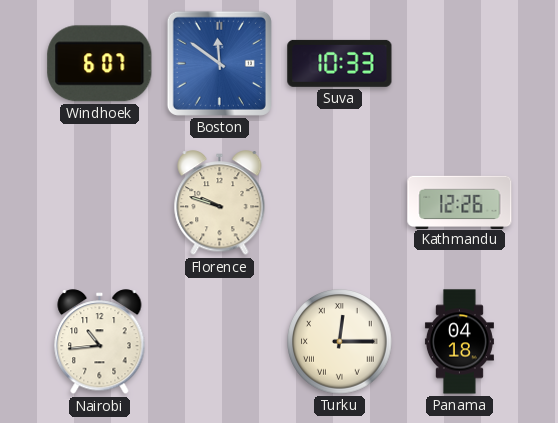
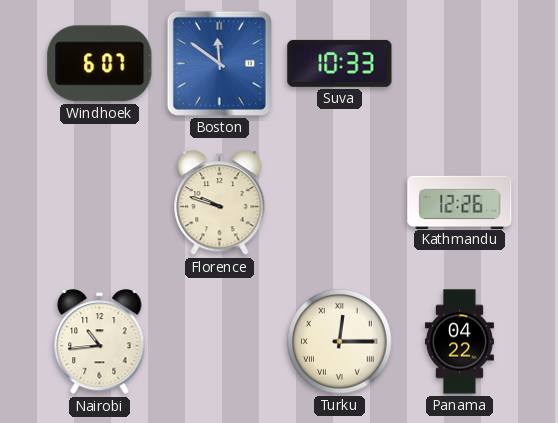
Panama: 04:18 -> 04:22 (459, 342)
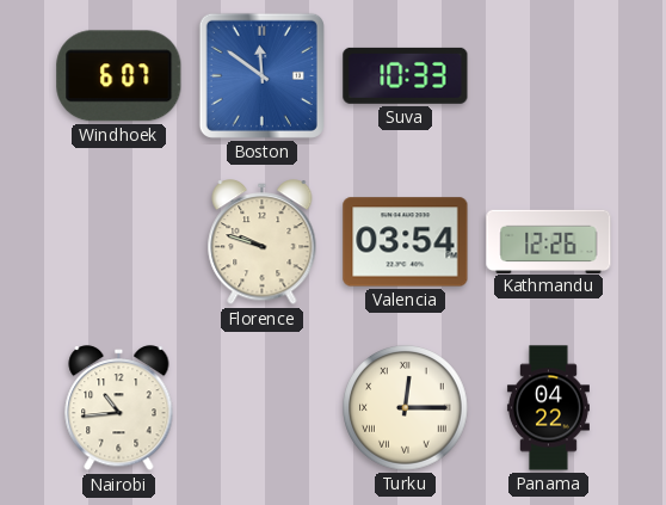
Valencia: none -> 03:54 (406, 242)
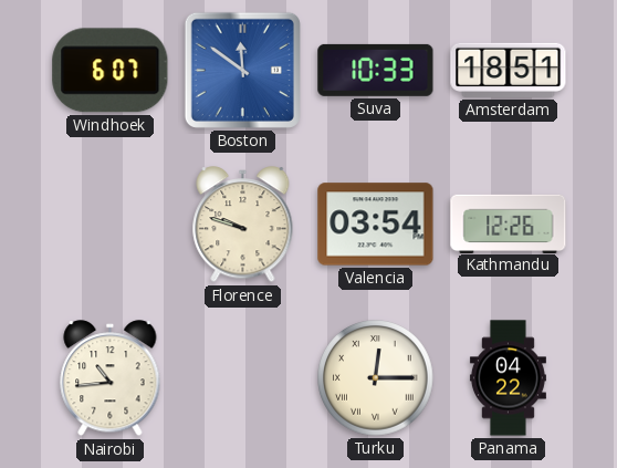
Amsterdam: none -> 18:51 (509, 70)
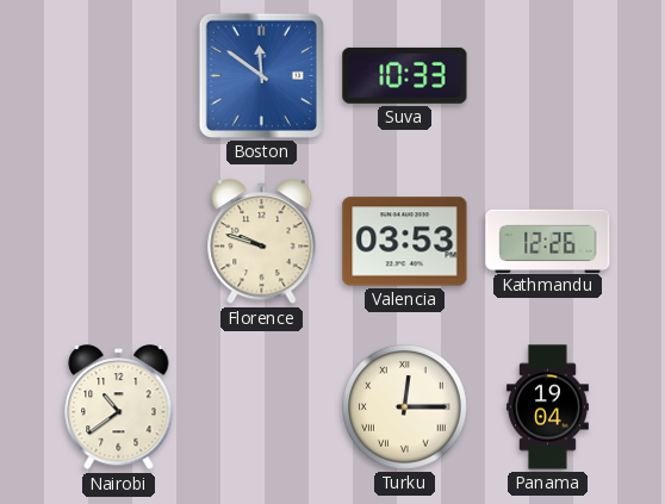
Windhoek: 6:07 -> none (111, 71)
Amsterdam: 18:51 -> none (509, 70)
Valencia: 03:54 -> 03:53 (405, 242)
Nairobi: 10:44 -> 10:39 (119, 407)
Panama: 04:22 -> 19:04 (547, 407)
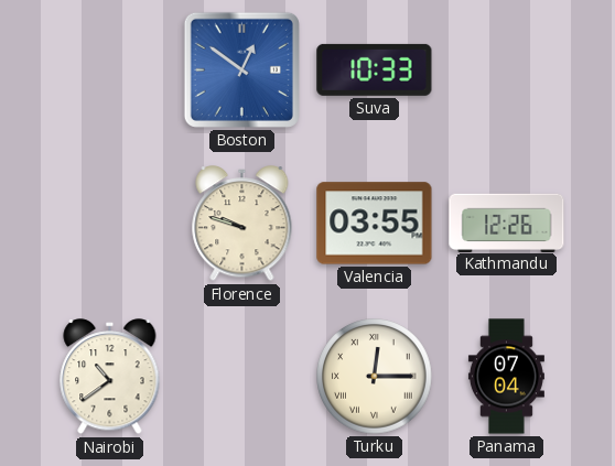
Boston: 11:51 -> 12:51 (241, 69)
Valencia: 03:53 -> 03:55 (375, 224)
Panama: 19:04 -> 07:04 (506, 377)
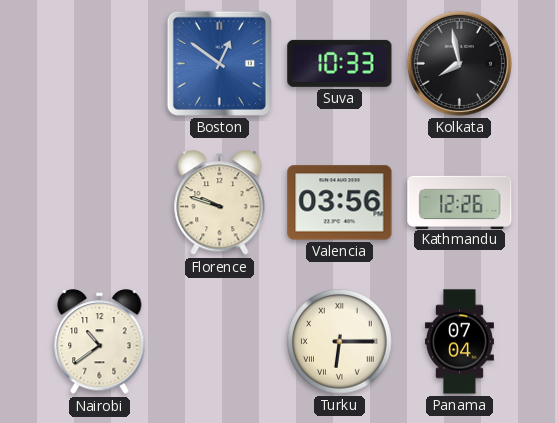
Kolkata: none -> 7:58 (459, 63)
Valencia: 03:55 -> 03:56 (340, 203)
Turku: 12:15 -> 6:15 (340, 342)
